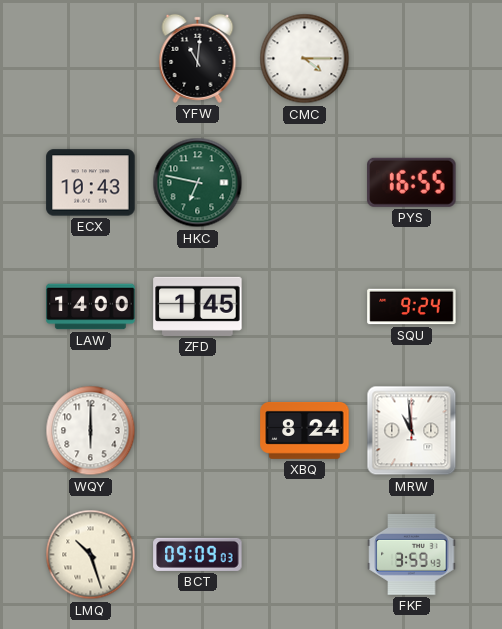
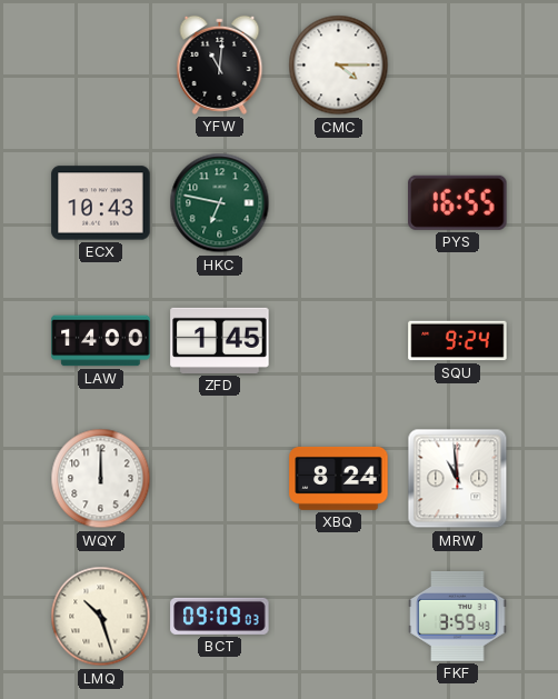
WQY: 6:00 -> 12:00 (101, 479)
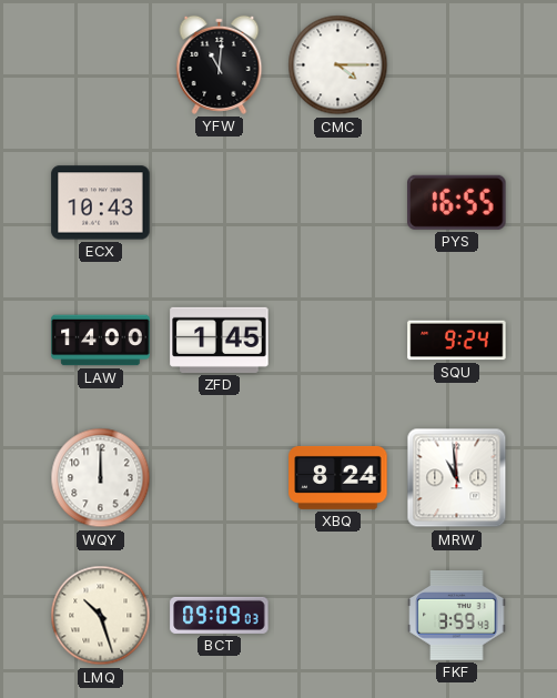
HKC: 6:47 -> none (220, 203)
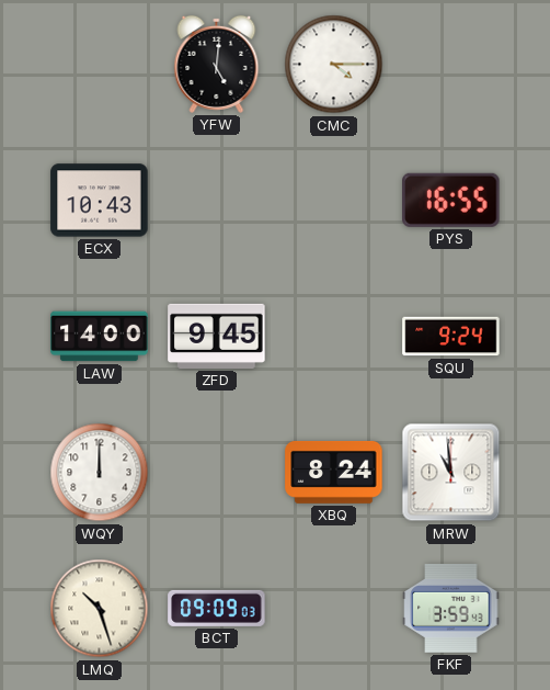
YFW: 11:01 -> 5:01 (217, 64)
ZFD: 1:45 -> 9:45 (217, 336)
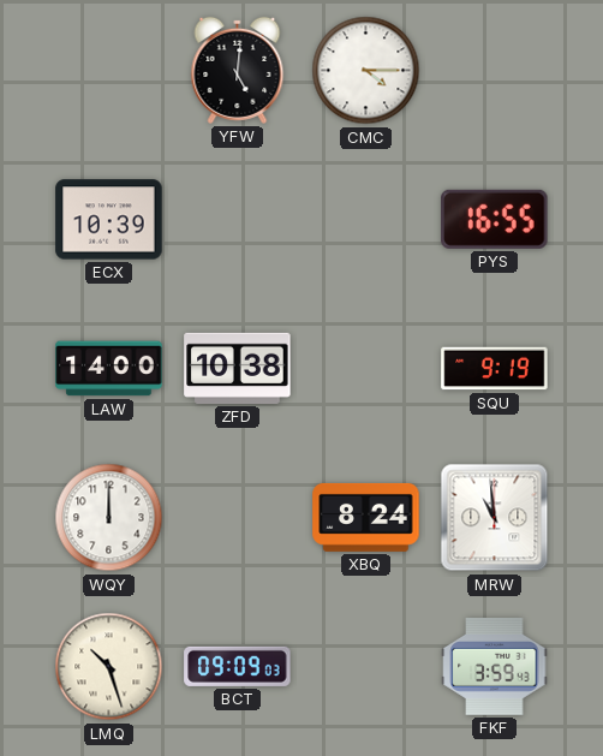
ECX: 10:43 -> 10:39 (109, 220)
ZFD: 9:45 -> 10:38 (238, 368)
SQU: 9:24 -> 9:19 (495, 369)
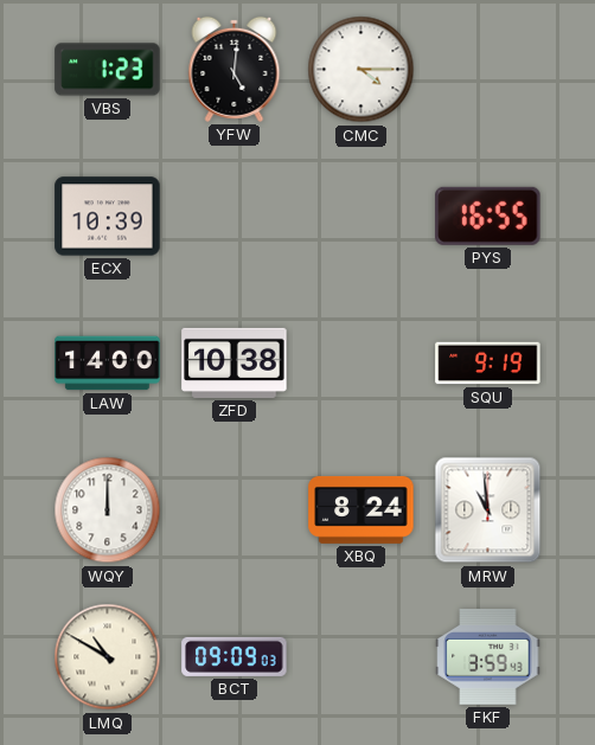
VBS: none -> 1:23 (108, 70)
LMQ: 10:27 -> 10:50 (108, 657)
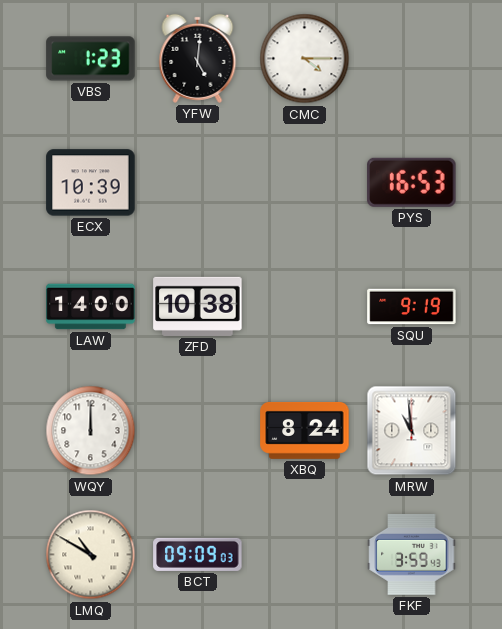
PYS: 16:55 -> 16:53 (412, 182)
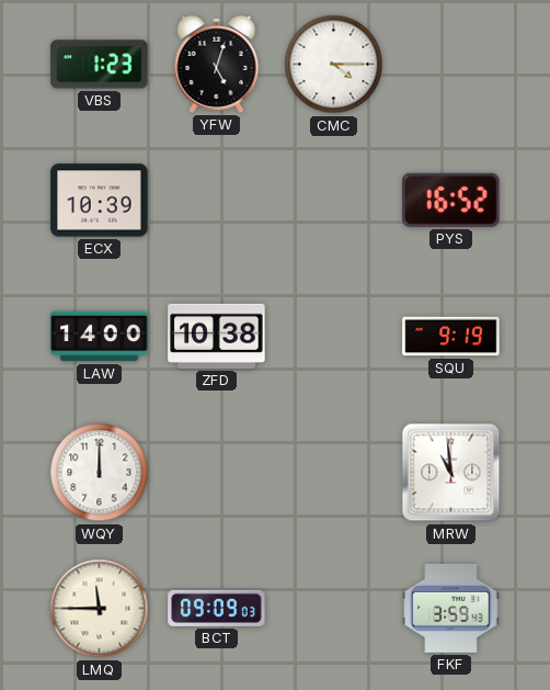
YFW: 5:01 -> 5:03 (217, 64)
PYS: 16:53 -> 16:52 (451, 200)
XBQ: 8:24 -> none (305, 430)
LMQ: 10:50 -> 11:45 (100, 609)
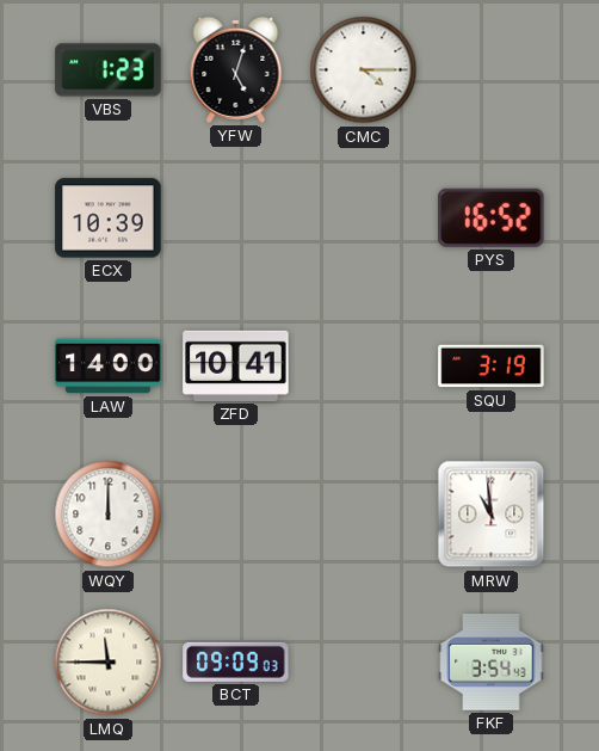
ZFD: 10:38 -> 10:41 (236, 365)
SQU: 9:19 -> 3:19 (492, 367)
FKF: 3:59 -> 3:54 (492, 661)
